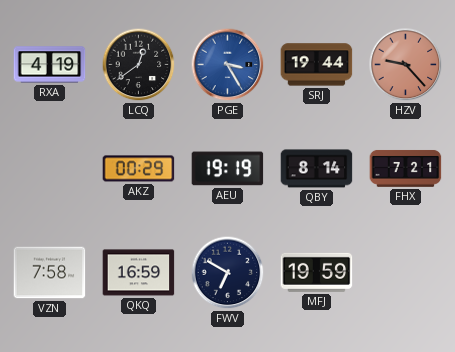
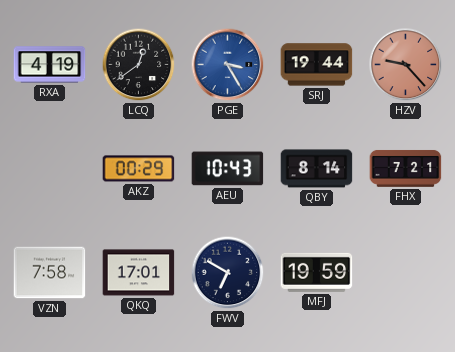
AEU: 19:19 -> 10:43 (228, 169)
QKQ: 16:59 -> 17:01 (139, 273)
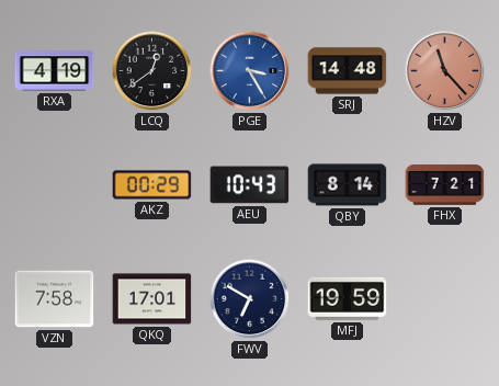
SRJ: 19:44 -> 14:48 (348, 71)
HZV: 9:23 -> 11:23 (445, 71)
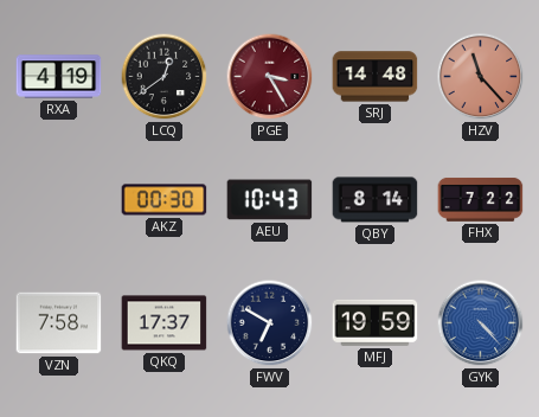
PGE dial: blue -> burgundy (270, 77)
AKZ: 00:29 -> 00:30 (165, 200)
FHX: 7:21 -> 7:22 (481, 199)
QKQ: 17:01 -> 17:37 (165, 323)
GYK: none -> 4:23 (481, 323)
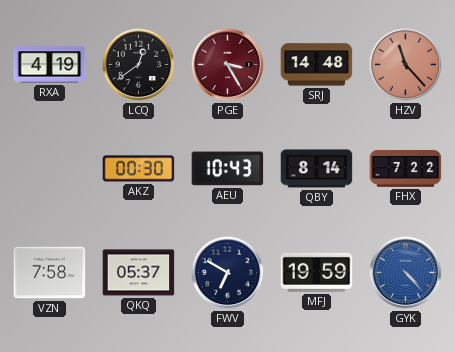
QKQ: 17:37 -> 05:37 (139, 273)
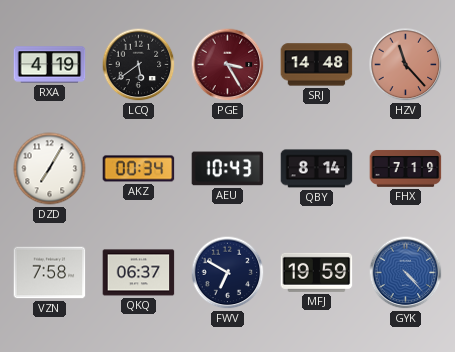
LCQ: 12:39 -> 5:39 (139, 65)
DZD: none -> 7:05 (50, 169)
AKZ: 00:30 -> 00:34 (139, 169)
FHX: 7:22 -> 7:19 (406, 168)
QKQ: 05:37 -> 06:37 (139, 273)
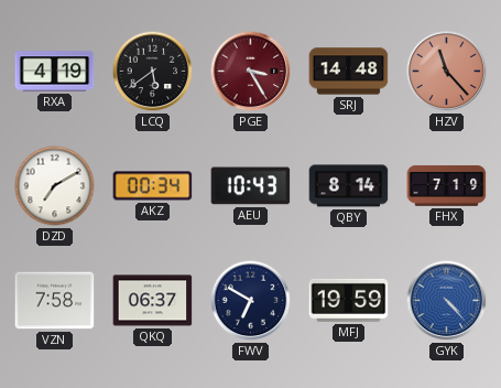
DZD: 7:05 -> 7:10 (55, 186)
